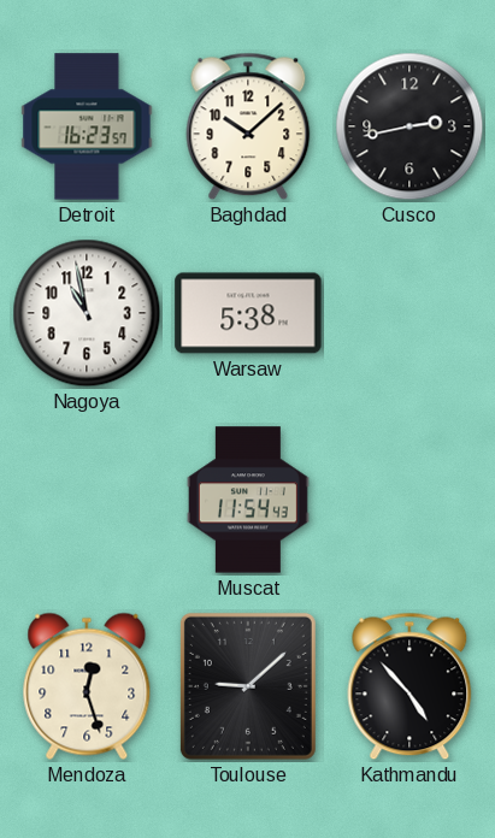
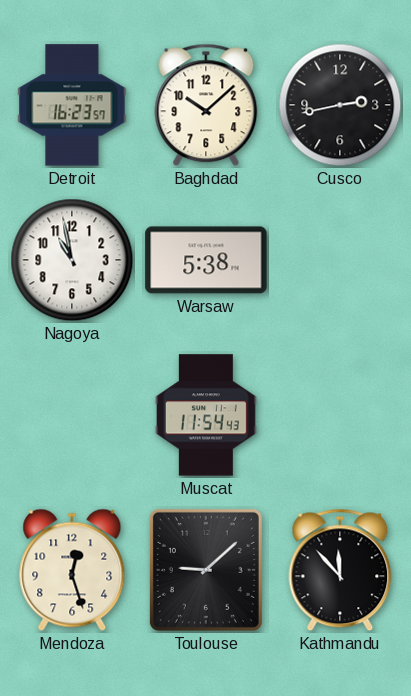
Kathmandu: 4:53 -> 11:53 (340, 570)
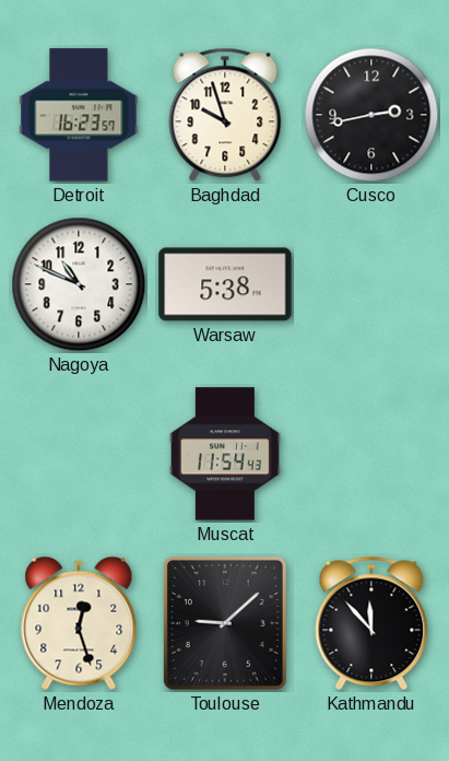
Baghdad: 10:08 -> 9:57 (225, 115)
Nagoya: 10:58 -> 10:49 (79, 284)
